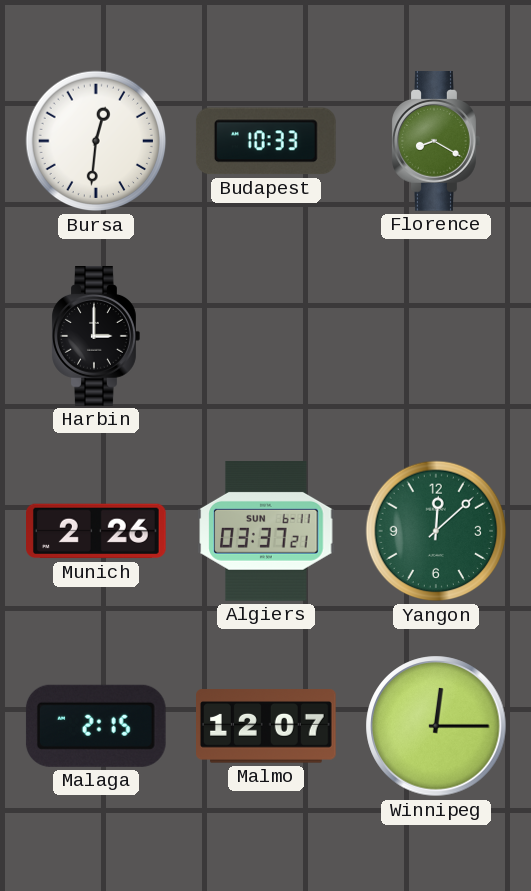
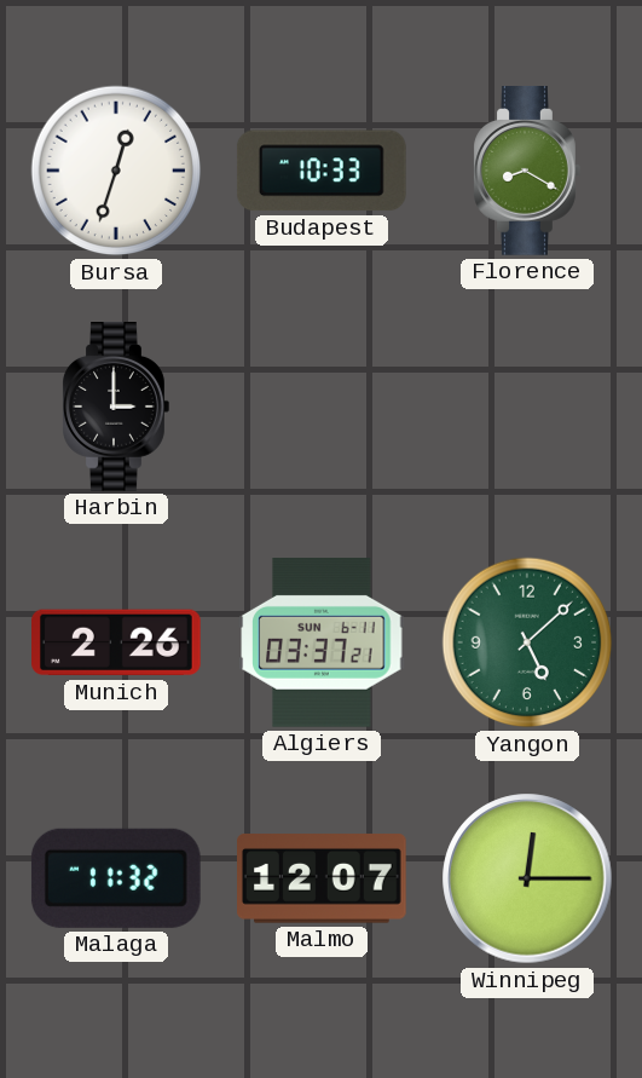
Bursa: 12:31 -> 12:33 (116, 171)
Yangon: 12:08 -> 5:08 (527, 642)
Malaga: 2:15 -> 11:32 (116, 878)
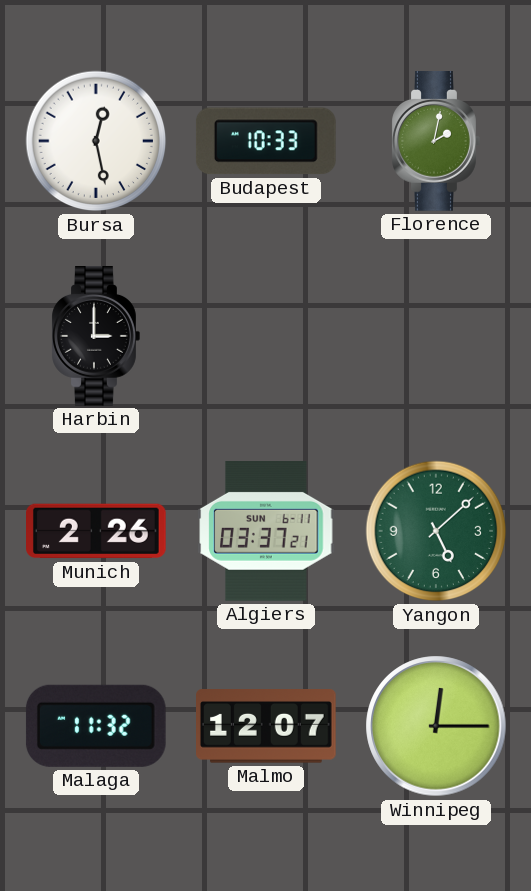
Bursa: 12:33 -> 12:28 (96, 141)
Florence: 8:20 -> 2:02 (436, 142)
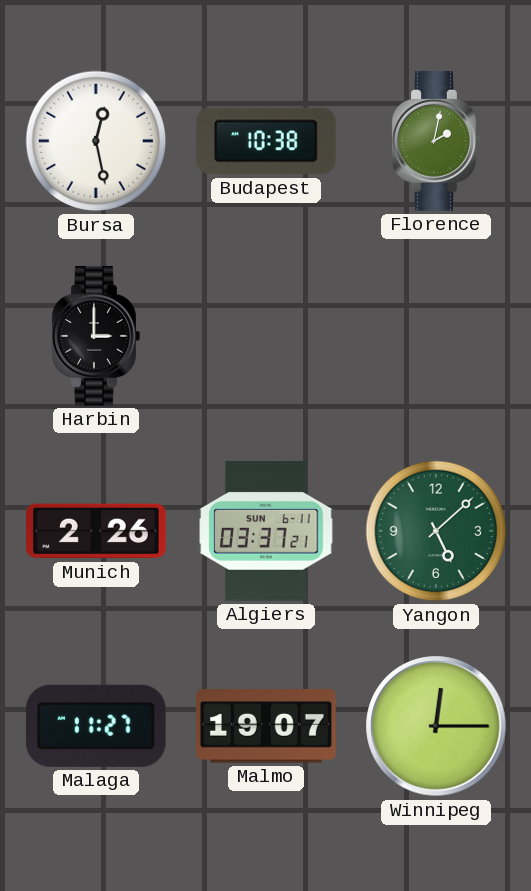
Budapest: 10:33 -> 10:38 (266, 141)
Malaga: 11:32 -> 11:27 (96, 726)
Malmo: 12:07 -> 19:07 (267, 726)
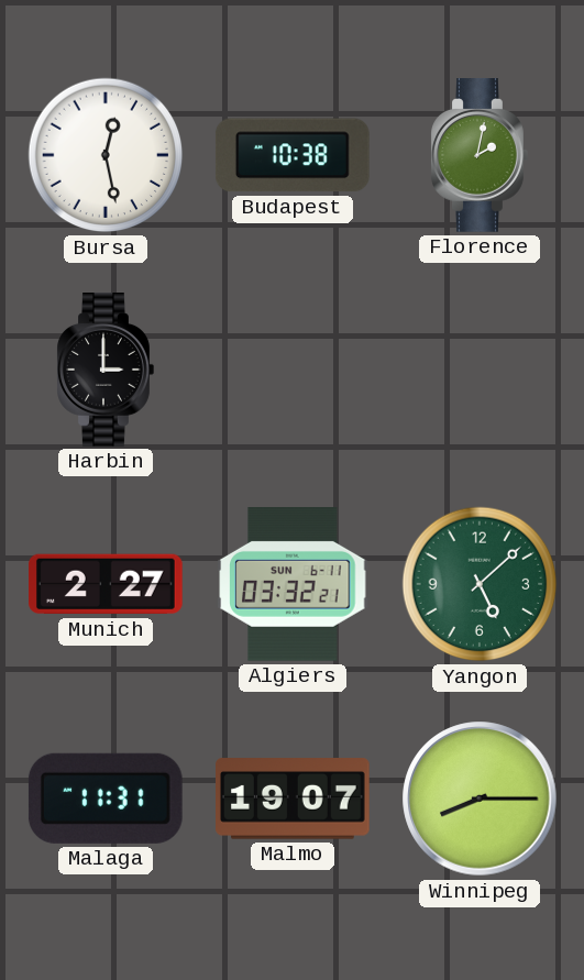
Munich: 2:26 -> 2:27 (107, 584)
Algiers: 03:37 -> 03:32 (293, 585)
Malaga: 11:27 -> 11:31 (106, 799)
Winnipeg: 12:15 -> 8:15 (480, 799)
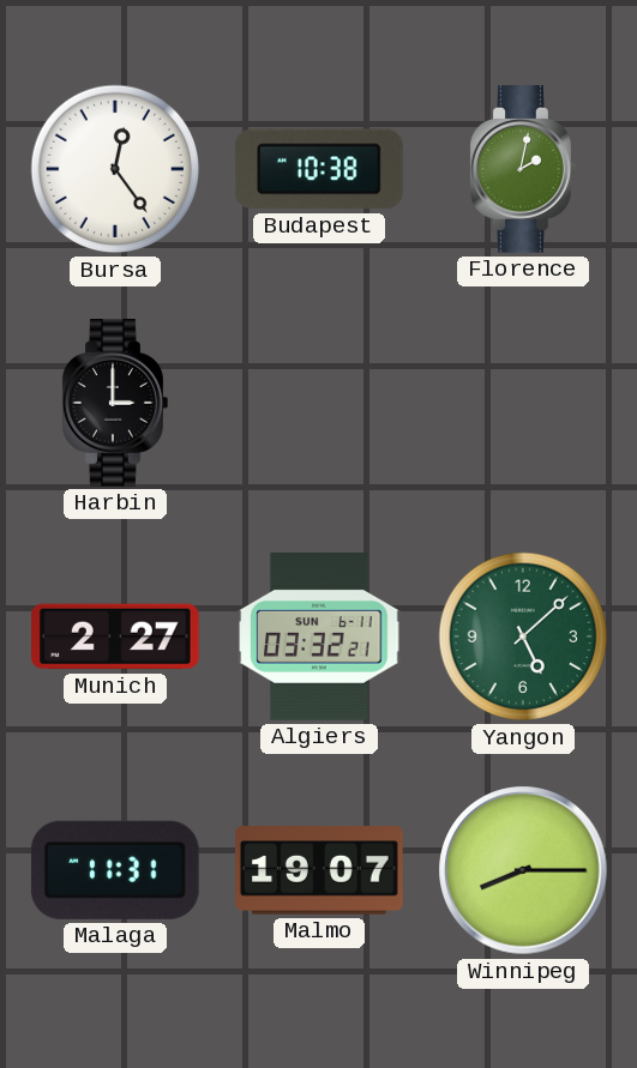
Bursa: 12:28 -> 12:24 (115, 169)
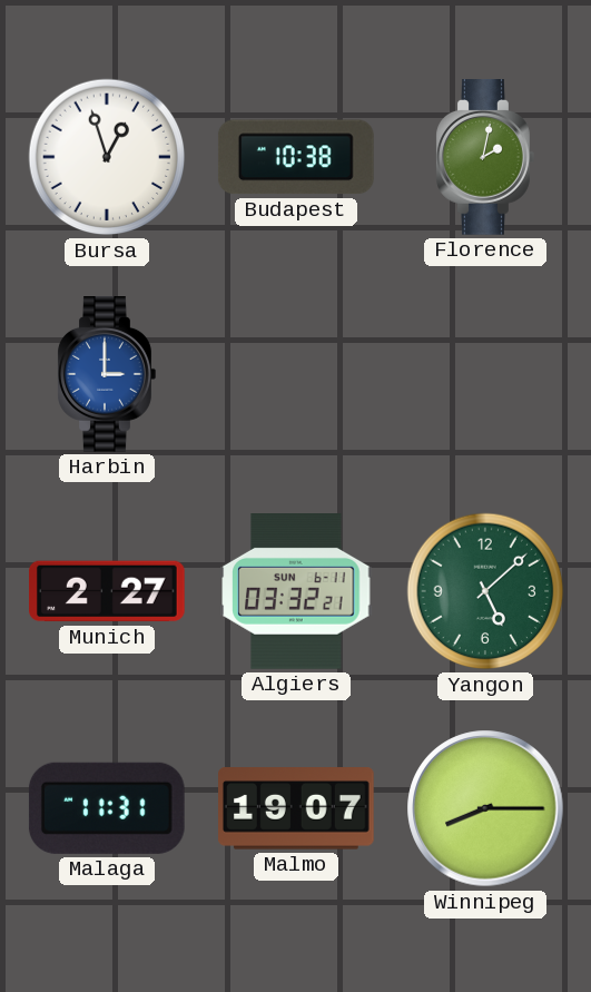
Bursa: 12:24 -> 12:57 (107, 157)
Harbin dial: black -> blue (107, 375)
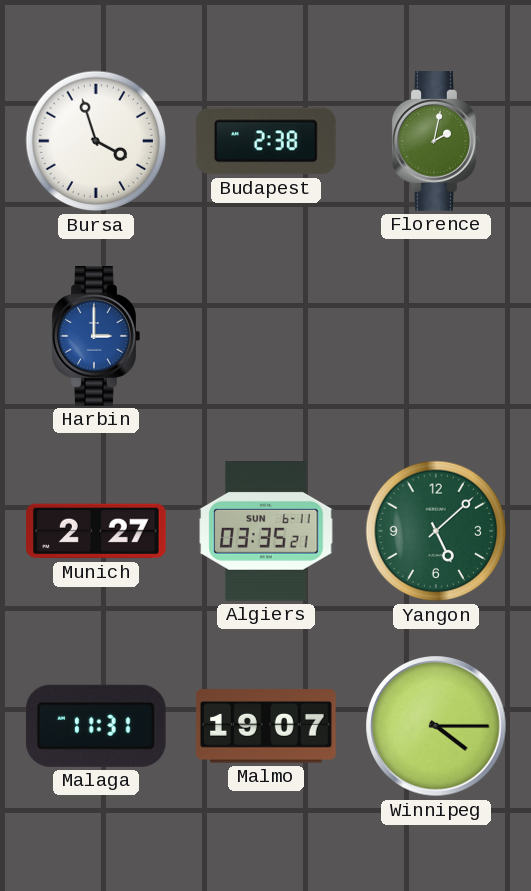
Bursa: 12:57 -> 3:57 (96, 141)
Budapest: 10:38 -> 2:38 (266, 141)
Algiers: 03:32 -> 03:35 (266, 532)
Winnipeg: 8:15 -> 4:15 (436, 726)
